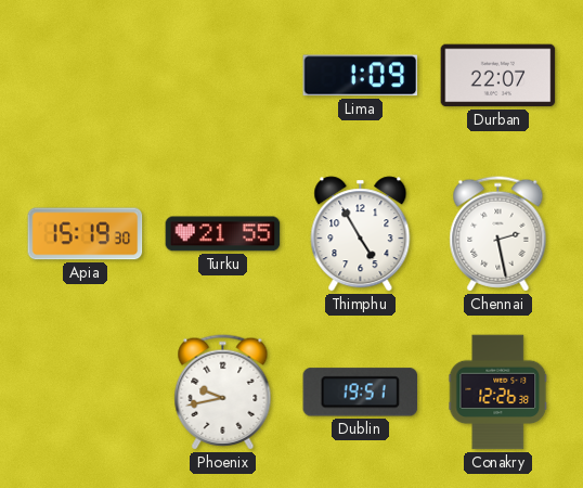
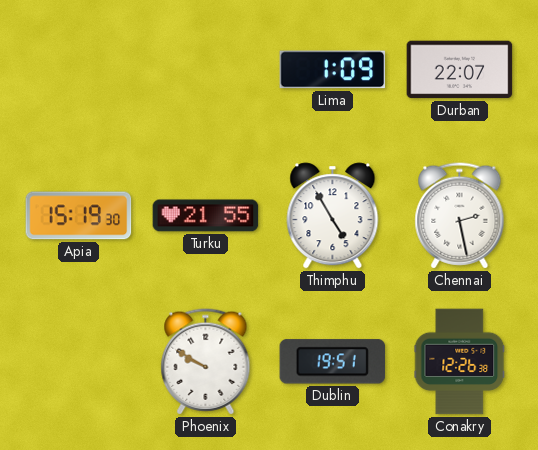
Phoenix: 9:43 -> 9:50 (206, 362)
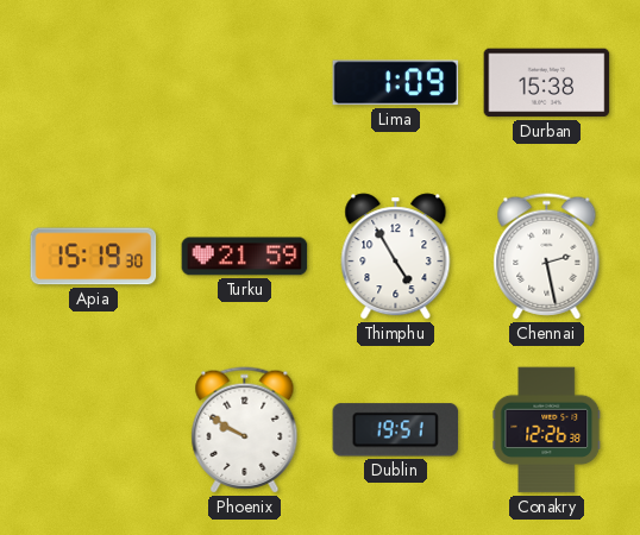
Durban: 22:07 -> 15:38 (547, 83)
Turku: 21:55 -> 21:59 (245, 257)
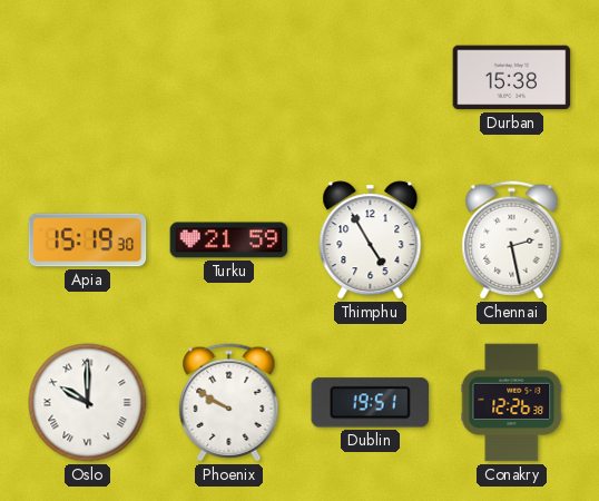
Lima: 1:09 -> none (396, 83)
Oslo: none -> 10:00 (88, 403)
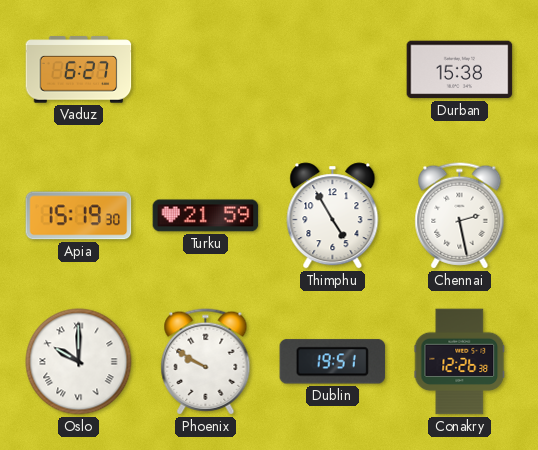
Vaduz: none -> 6:27 (79, 70)
